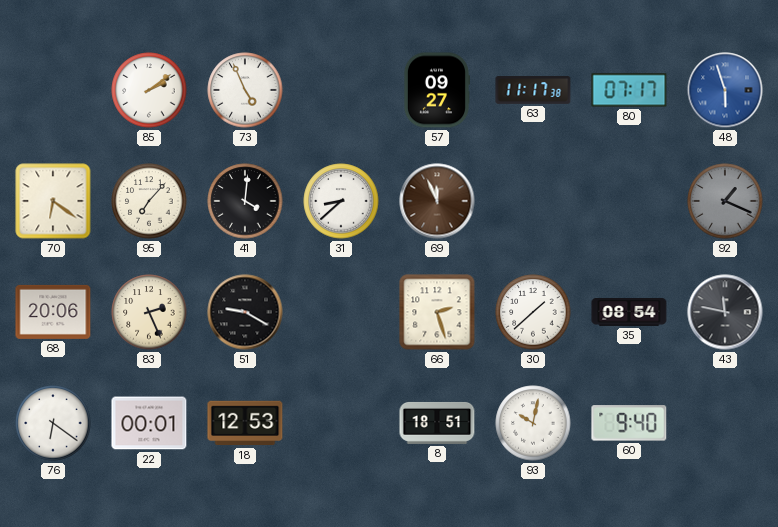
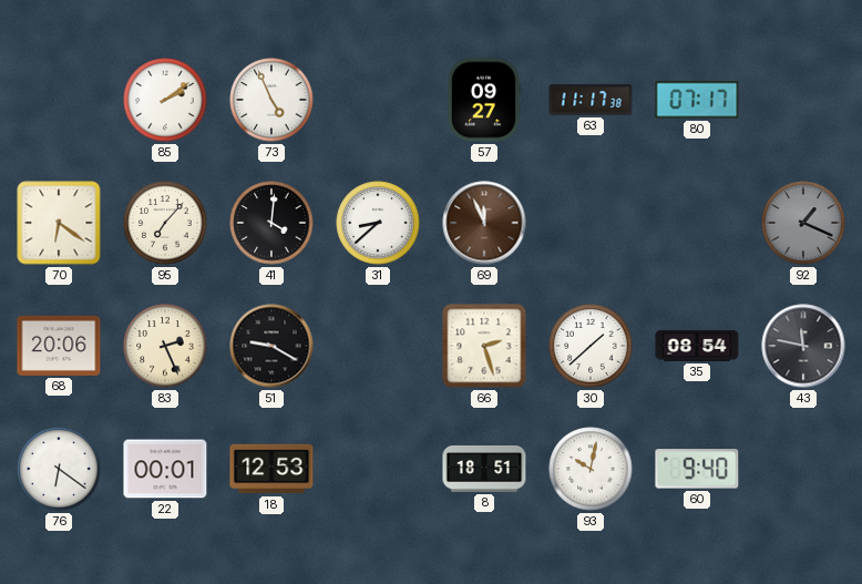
48: 5:57 -> none (725, 90)
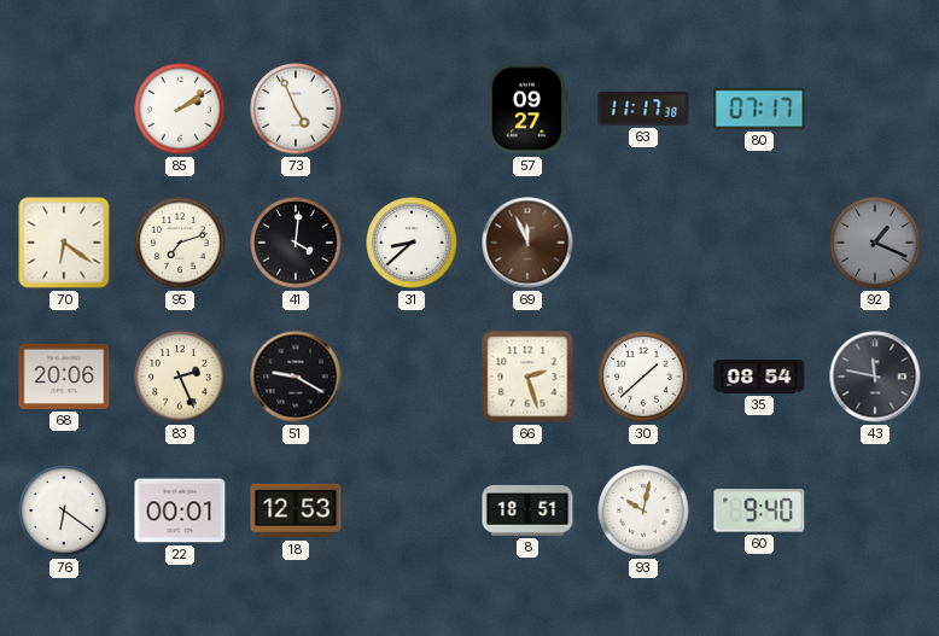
95: 7:07 -> 7:12 (180, 243)
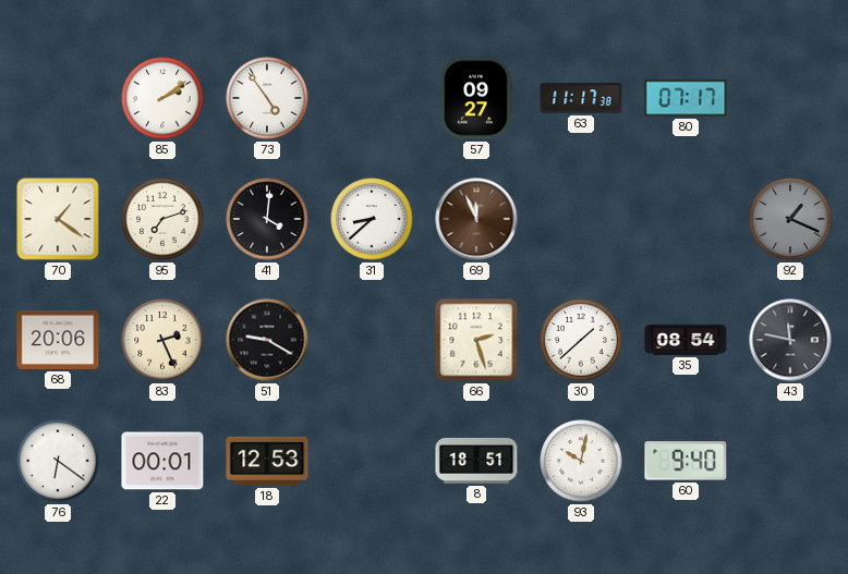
73: 4:56 -> 4:54 (267, 98)
70: 6:21 -> 1:21 (58, 219)
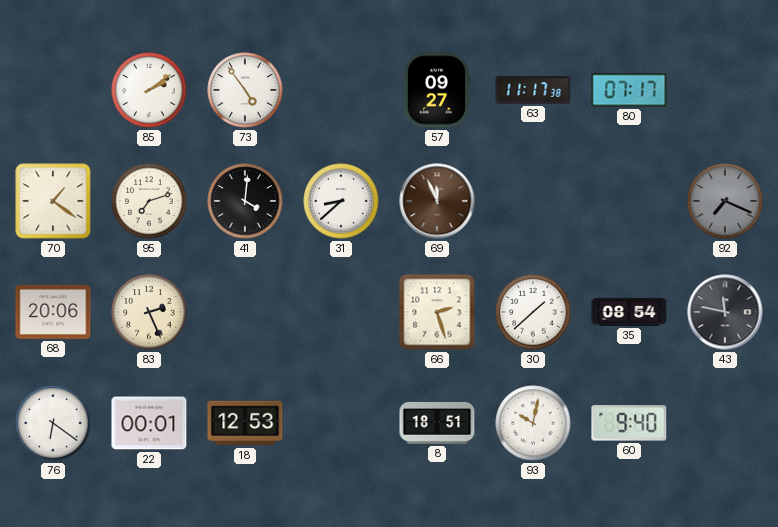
92: 1:19 -> 7:19 (725, 201)
51: 9:20 -> none (267, 340)
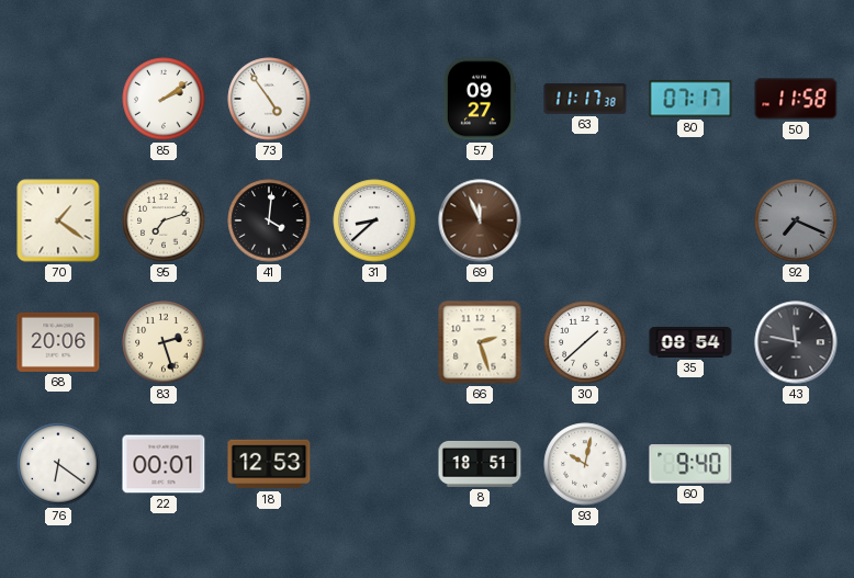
50: none -> 11:58 (796, 99)
83: 2:26 -> 2:27 (164, 342)
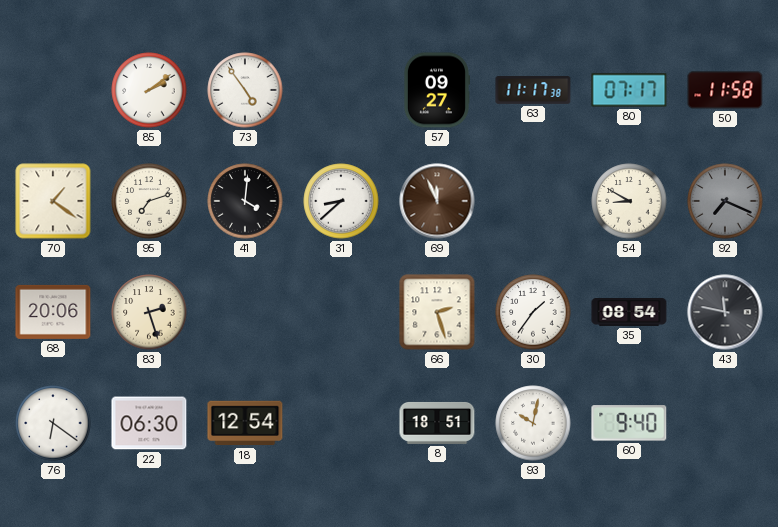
54: none -> 8:50 (629, 201)
30: 1:38 -> 1:36 (533, 312)
22: 00:01 -> 06:30 (149, 423)
18: 12:53 -> 12:54 (245, 423)
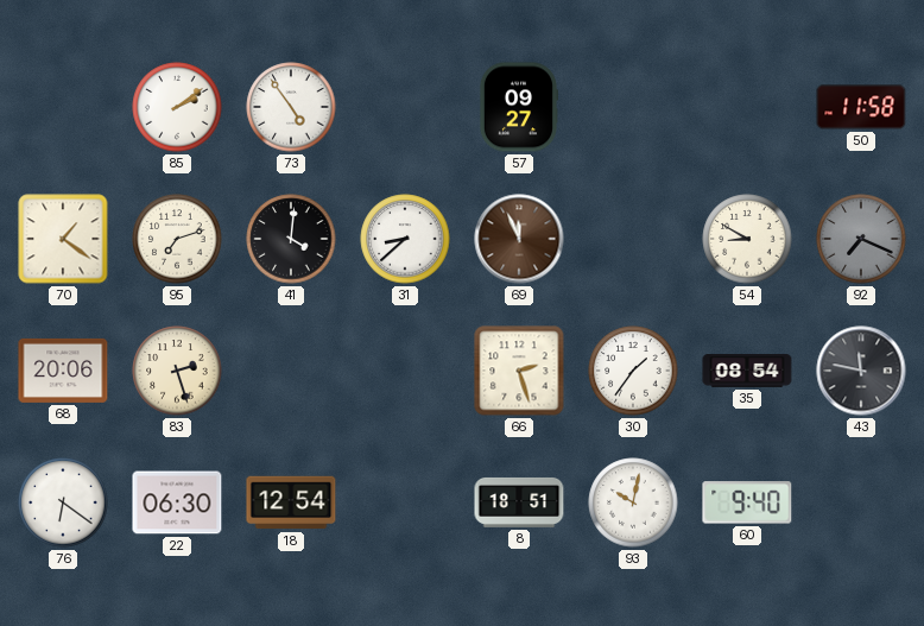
63: 11:17 -> none (533, 90)
80: 07:17 -> none (629, 90)
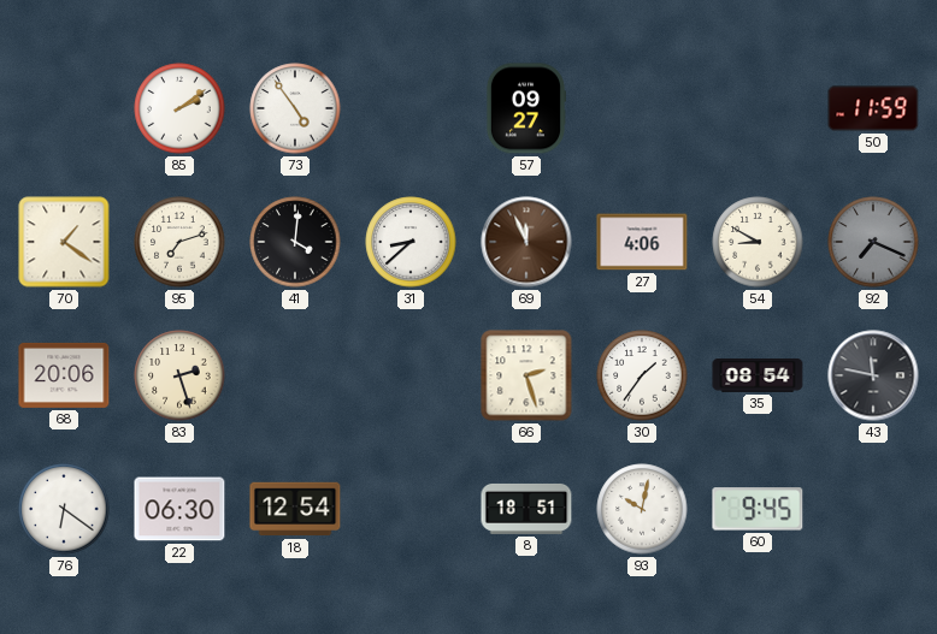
50: 11:58 -> 11:59 (873, 108)
27: none -> 4:06 (642, 242)
60: 9:40 -> 9:45 (758, 509)
